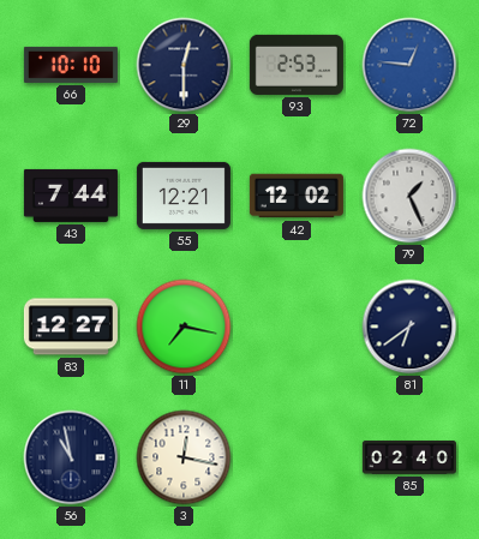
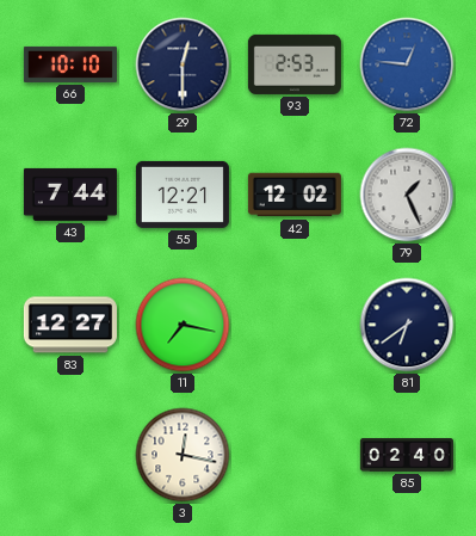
56: 10:58 -> none (71, 457)
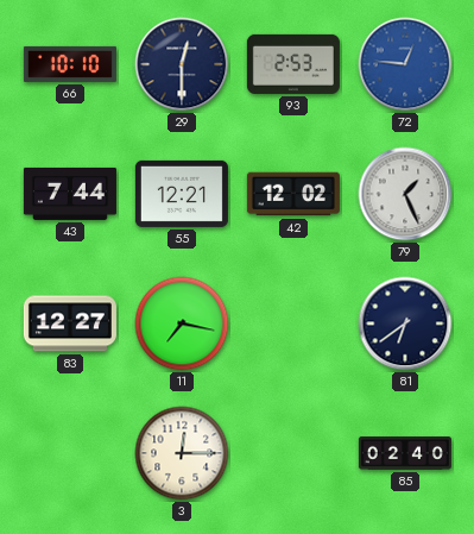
3: 12:17 -> 12:15 (182, 453)
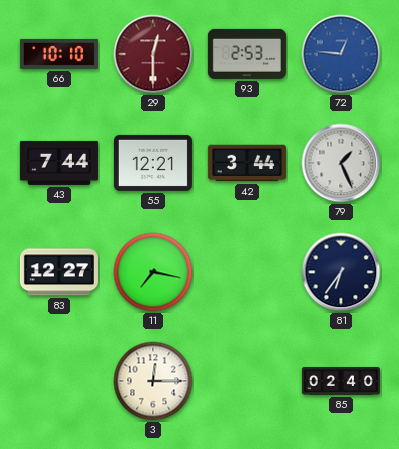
29 dial: navy -> burgundy (153, 54)
42: 12:02 -> 3:44 (247, 163)
81: 6:39 -> 6:36 (341, 272)
